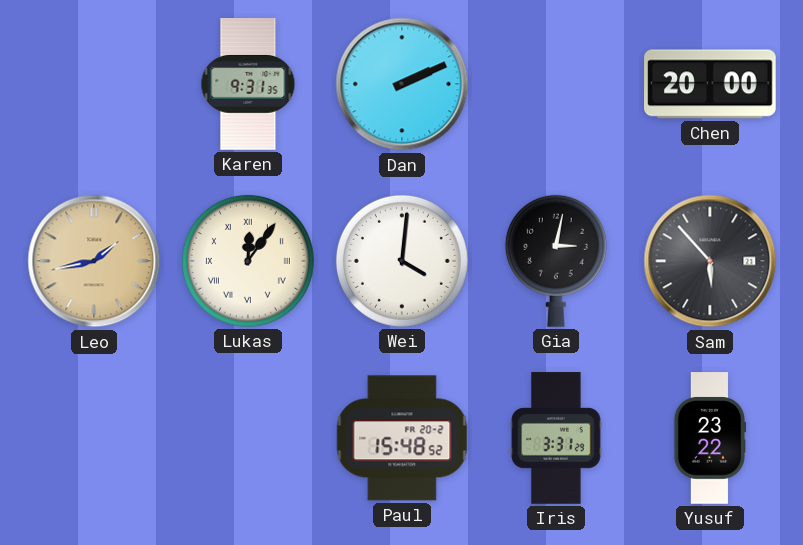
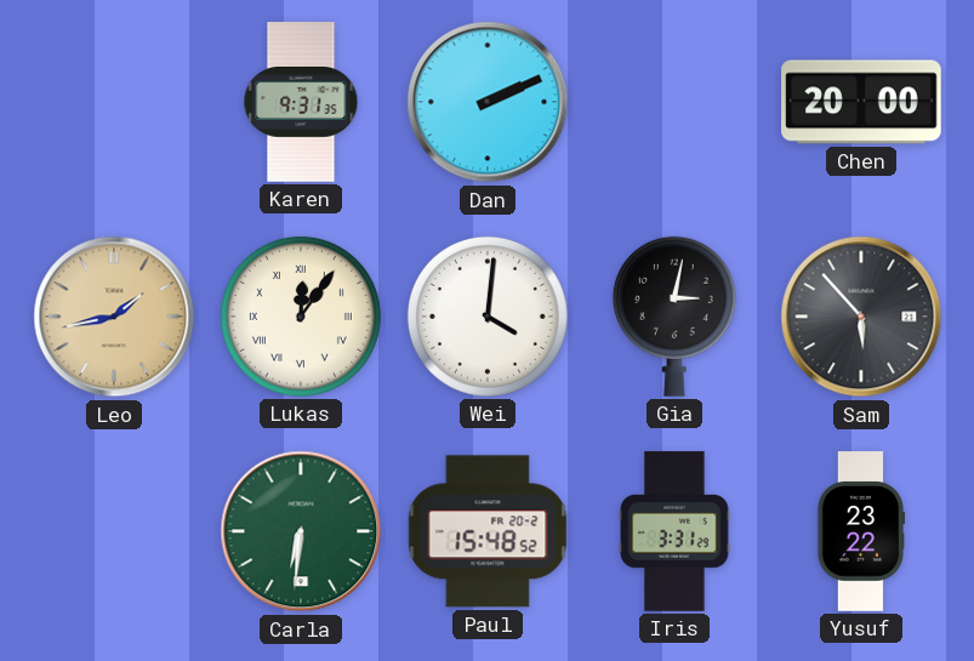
Carla: none -> 6:31 (301, 531)
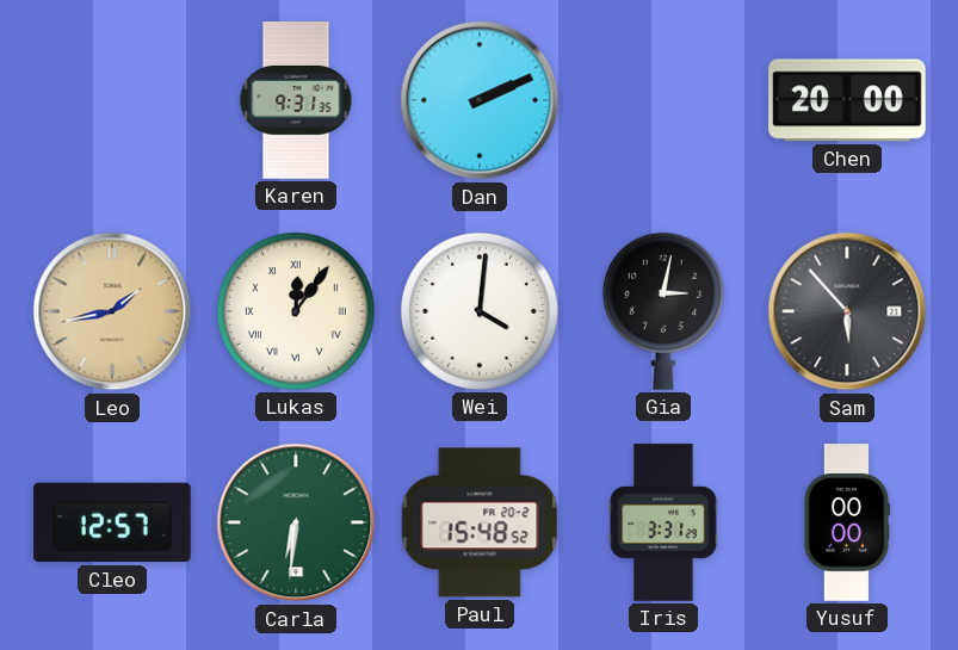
Cleo: none -> 12:57 (112, 522)
Yusuf: 23:22 -> 00:00 (846, 522)
